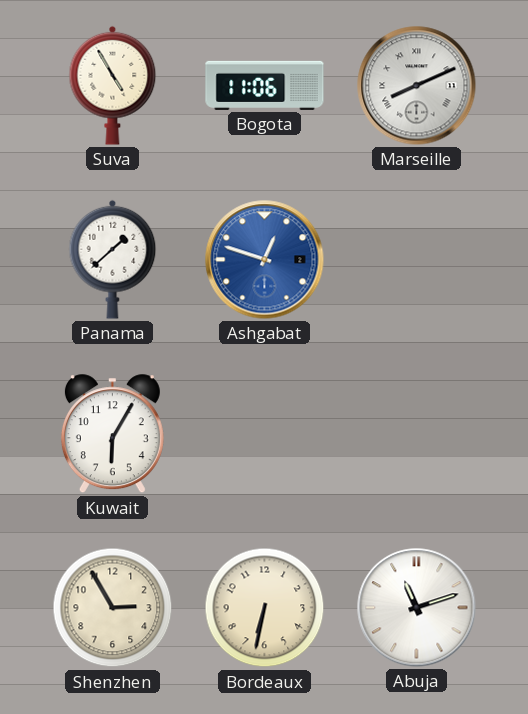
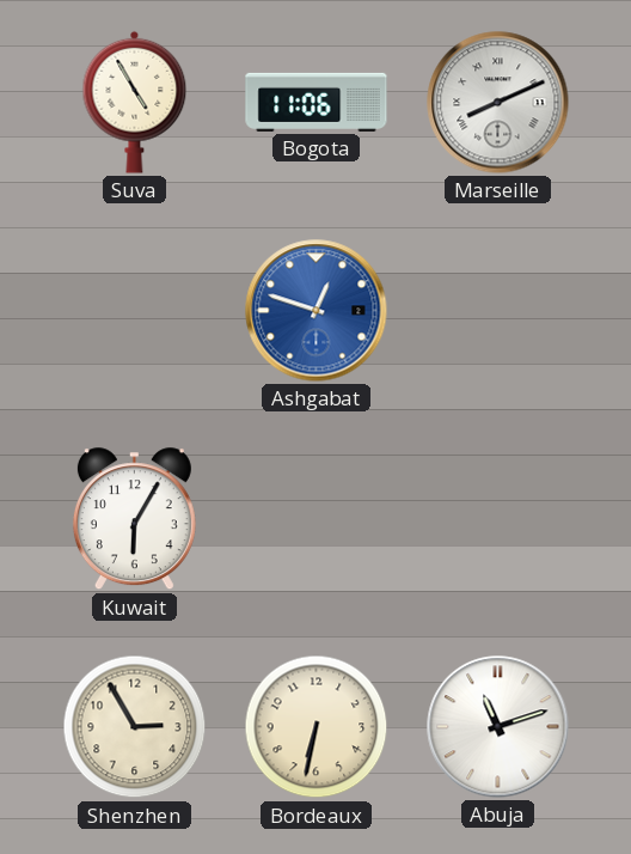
Panama: 1:38 -> none (113, 259)
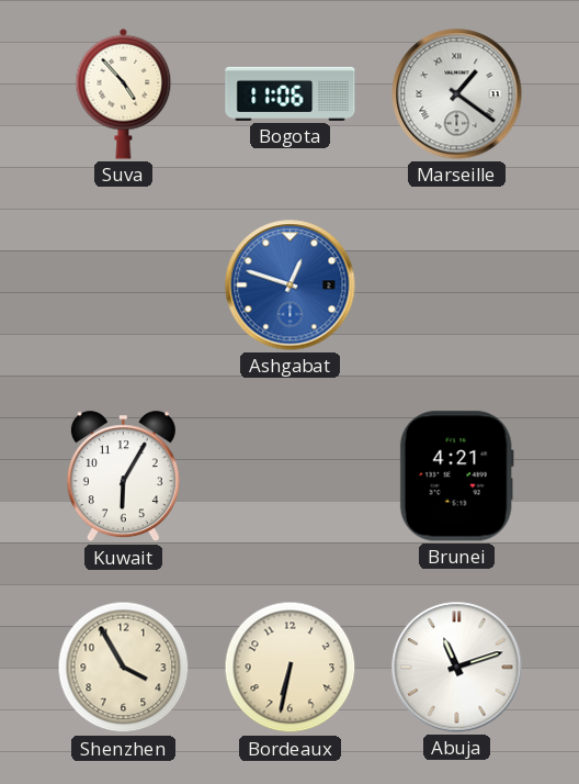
Suva: 4:55 -> 4:53 (124, 93)
Marseille: 8:11 -> 1:21 (457, 94)
Brunei: none -> 4:21 (456, 477)
Shenzhen: 2:55 -> 3:55 (124, 668)
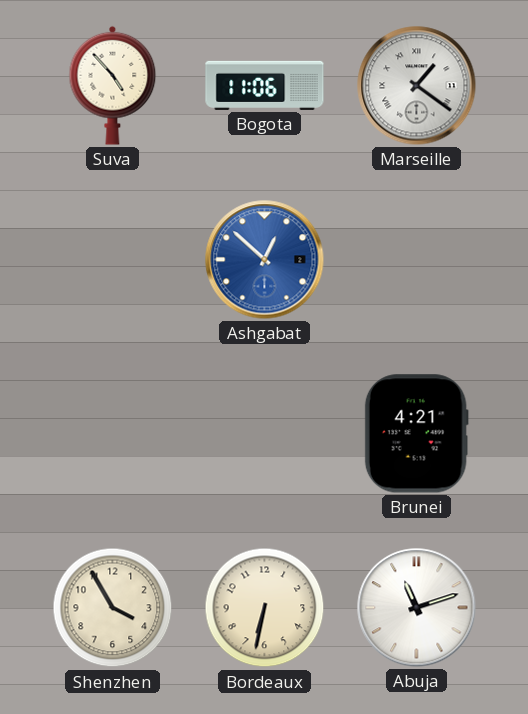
Ashgabat: 12:48 -> 12:52 (265, 260)
Kuwait: 6:05 -> none (123, 477)
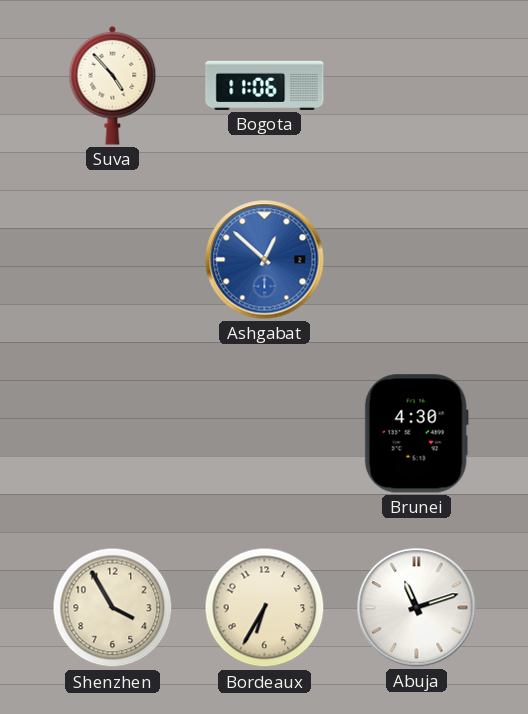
Marseille: 1:21 -> none (417, 86)
Brunei: 4:21 -> 4:30 (416, 434)
Bordeaux: 6:32 -> 6:35 (265, 608)
